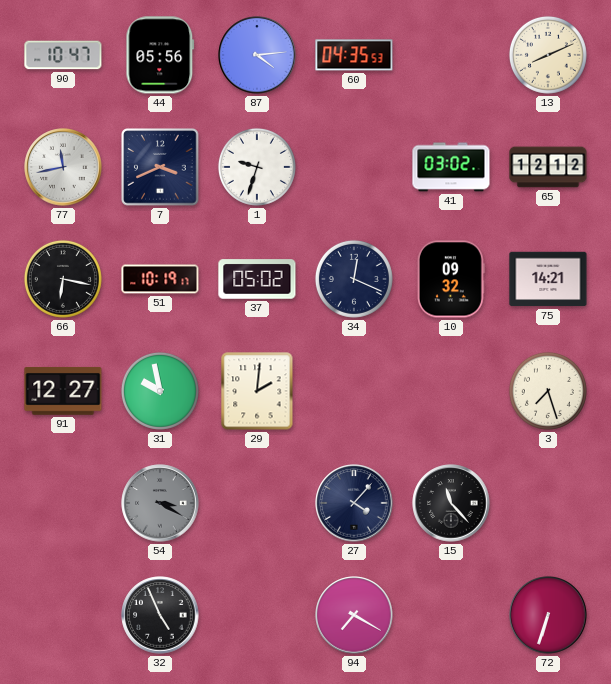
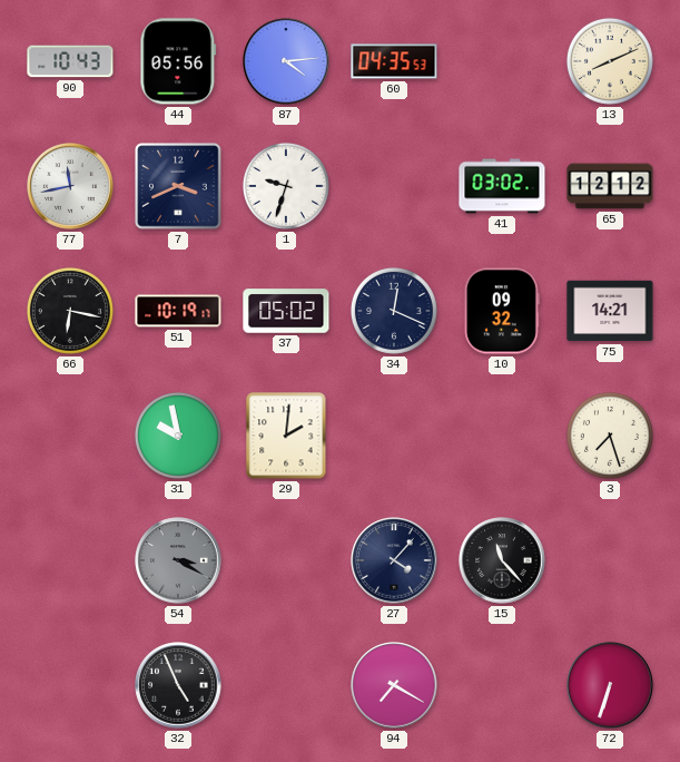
90: 10:47 -> 10:43 (70, 61)
91: 12:27 -> none (63, 391)
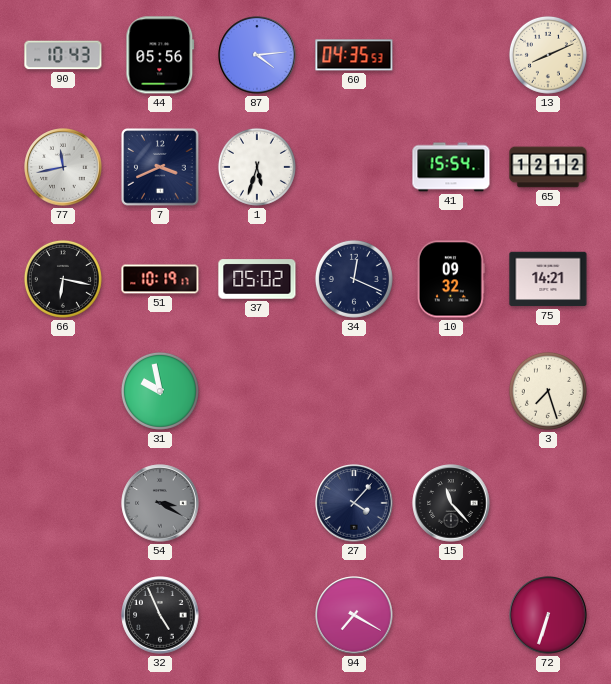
1: 9:33 -> 5:33 (257, 167)
41: 03:02 -> 15:54 (451, 167)
29: 2:01 -> none (286, 436)
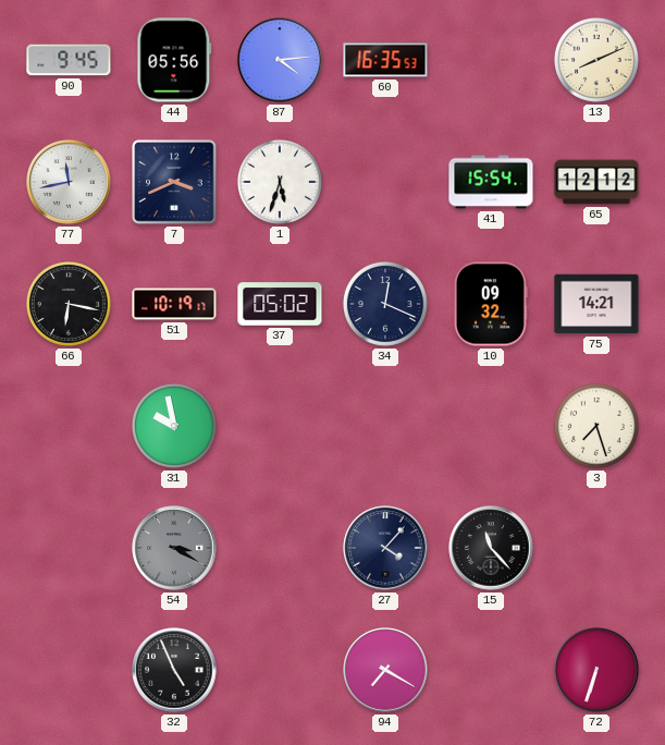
90: 10:43 -> 9:45 (69, 60)
60: 04:35 -> 16:35 (385, 60)
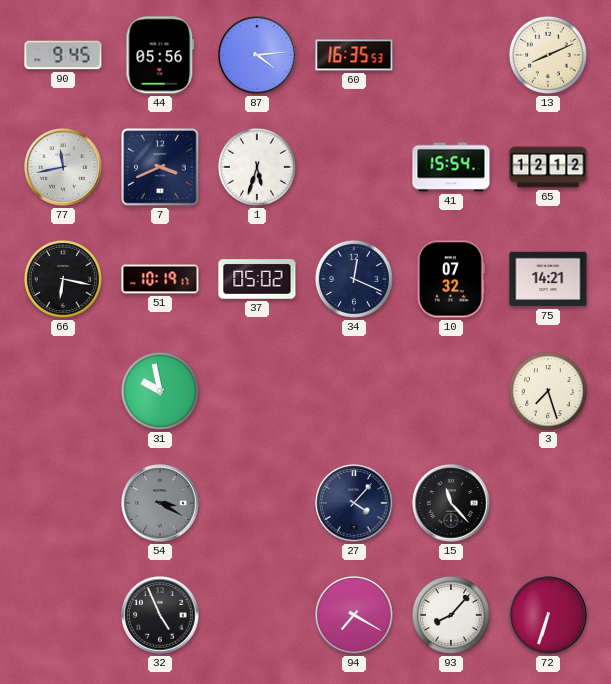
10: 09:32 -> 07:32 (451, 279)
93: none -> 8:07 (451, 615)
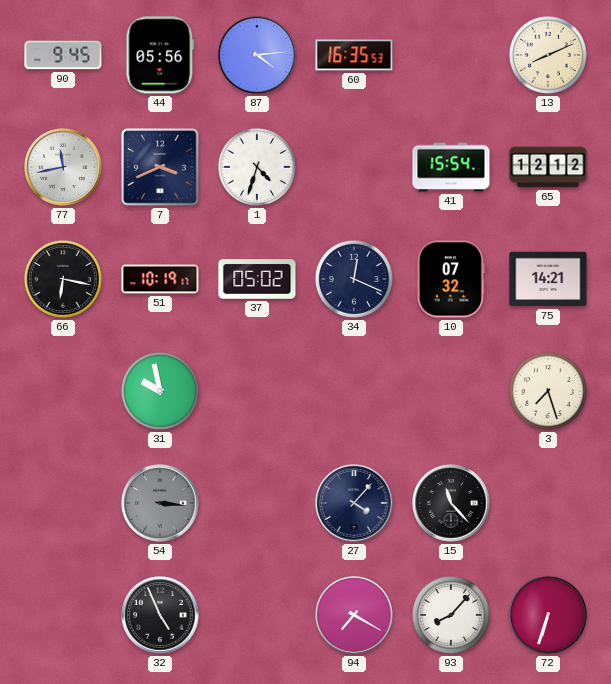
1: 5:33 -> 4:33 (257, 167)
54: 3:20 -> 3:16 (160, 503)
